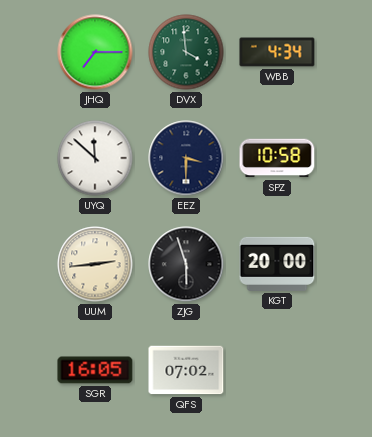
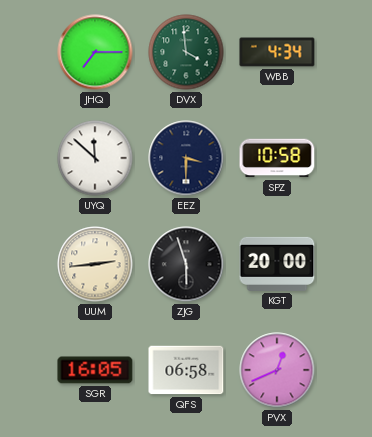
QFS: 07:02 -> 06:58 (186, 370)
PVX: none -> 12:41 (277, 370)
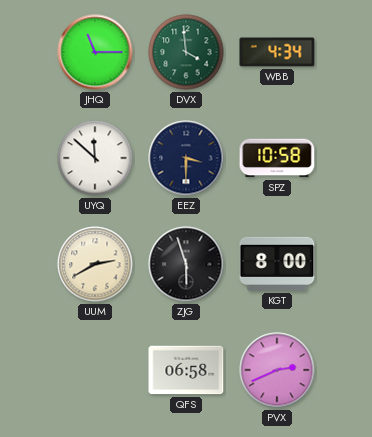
JHQ: 7:15 -> 11:15 (95, 52)
UUM: 2:44 -> 2:40 (95, 264)
KGT: 20:00 -> 8:00 (277, 264)
SGR: 16:05 -> none (95, 370)
PVX: 12:41 -> 2:41 (277, 370)
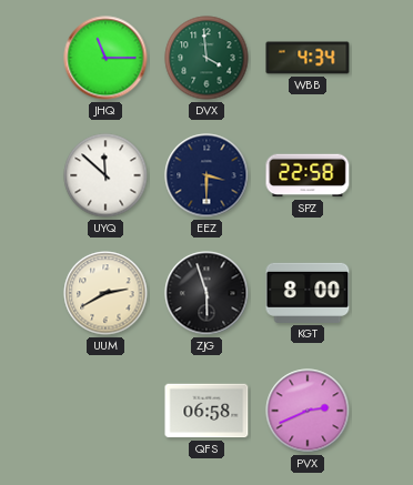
SPZ: 10:58 -> 22:58 (308, 175)
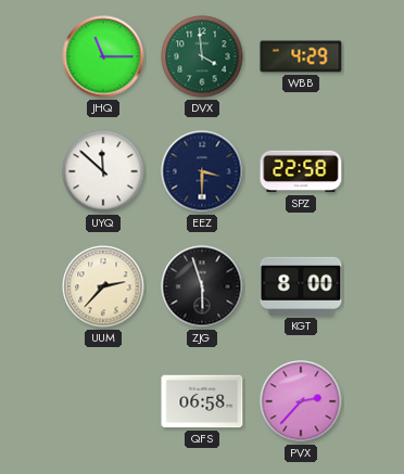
WBB: 4:34 -> 4:29 (301, 56)
UUM: 2:40 -> 2:37 (103, 286)
PVX: 2:41 -> 2:37 (301, 401)
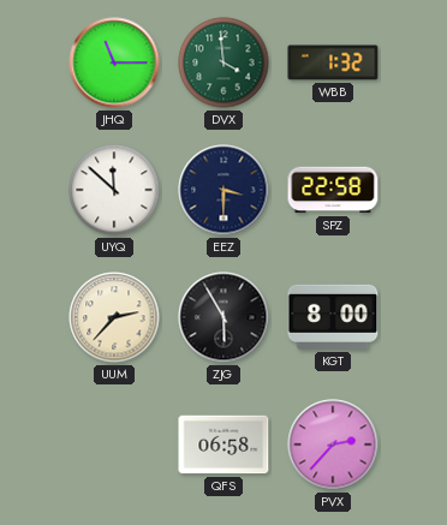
WBB: 4:29 -> 1:32 (333, 62)
ZJG: 5:57 -> 5:55 (223, 317)
